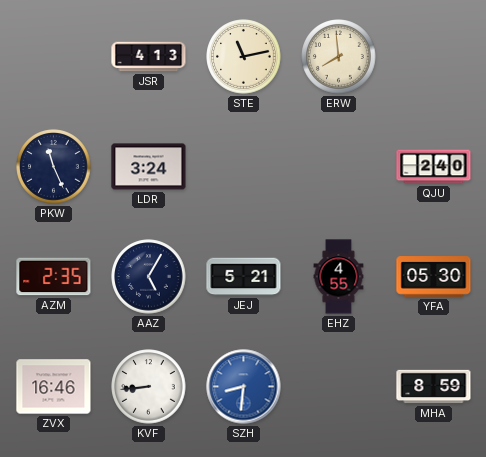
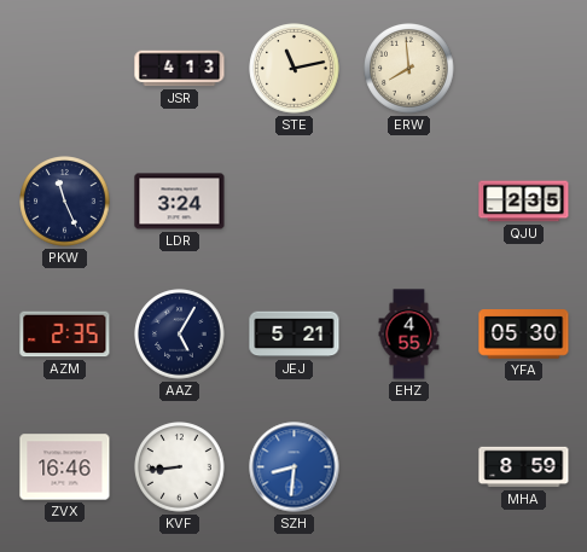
QJU: 2:40 -> 2:35 (524, 202)
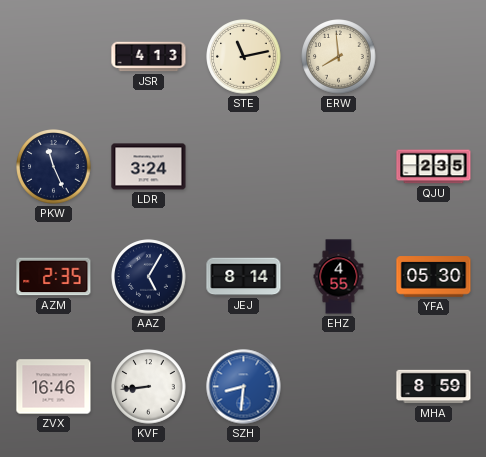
JEJ: 5:21 -> 8:14 (244, 277)
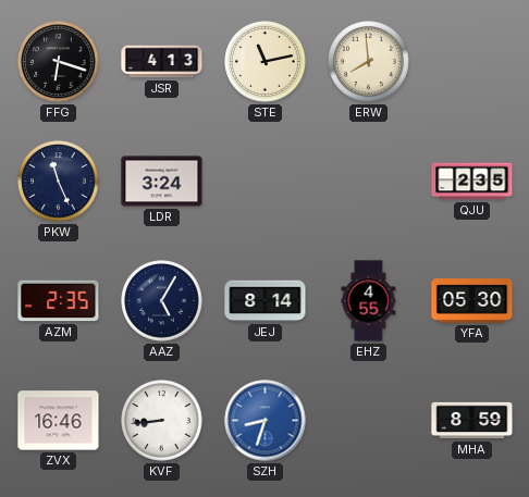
FFG: none -> 6:18 (59, 62)
SZH: 8:31 -> 8:33 (266, 421)
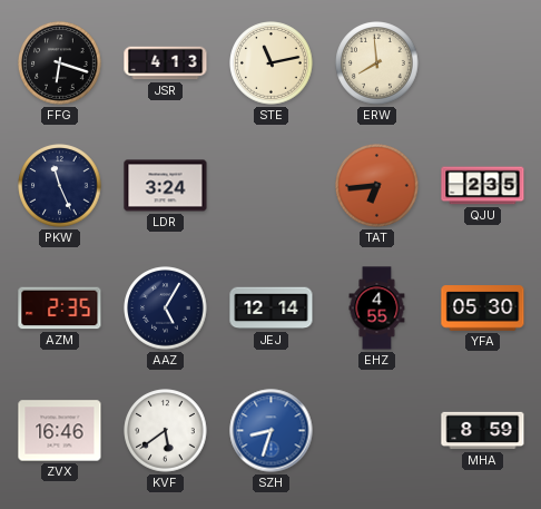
TAT: none -> 6:44 (377, 186)
JEJ: 8:14 -> 12:14 (272, 309)
KVF: 8:44 -> 5:39 (166, 431)
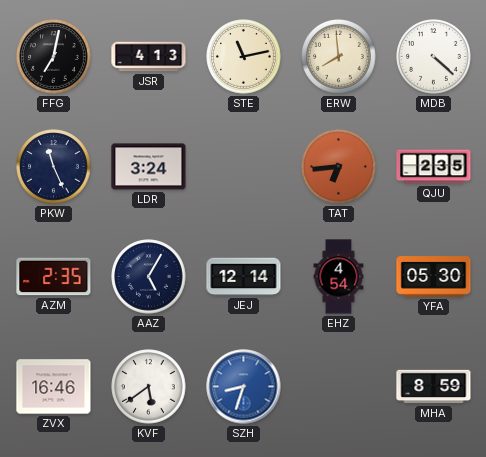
FFG: 6:18 -> 7:02 (54, 57)
MDB: none -> 4:22 (434, 57)
EHZ: 4:55 -> 4:54 (339, 277)
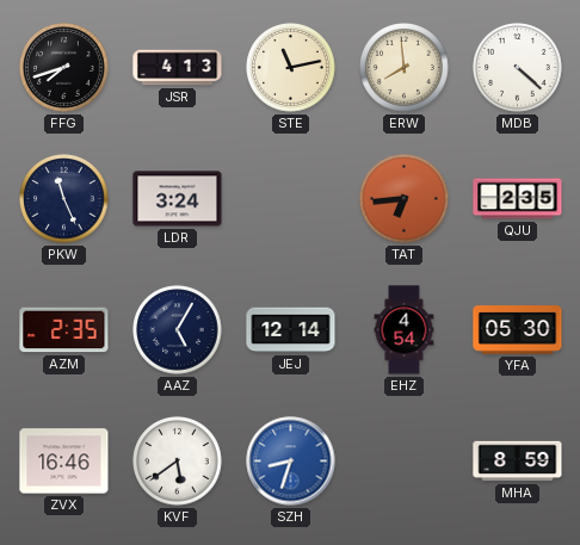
FFG: 7:02 -> 7:42 (64, 68)
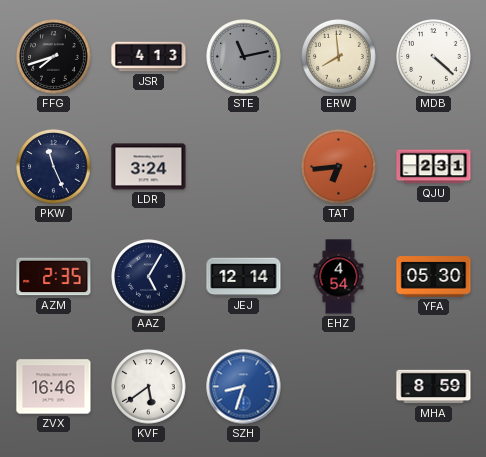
STE dial: cream -> grey (244, 57)
QJU: 2:35 -> 2:31 (434, 167)
